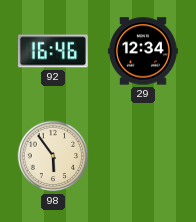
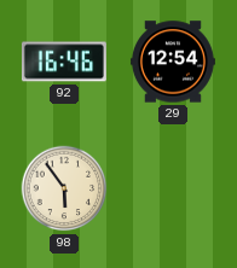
29: 12:34 -> 12:54 (173, 62)
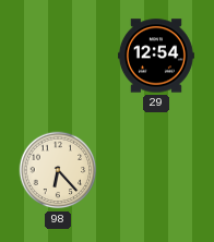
92: 16:46 -> none (64, 62)
98: 5:54 -> 6:23 (58, 170)
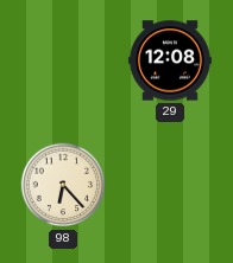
29: 12:54 -> 12:08 (170, 60)
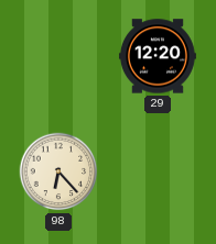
29: 12:08 -> 12:20 (158, 56)
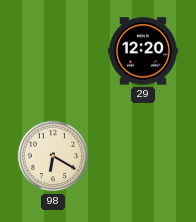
98: 6:23 -> 6:20 (53, 156)
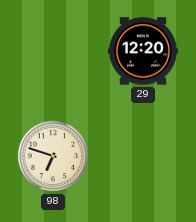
98: 6:20 -> 6:48 (53, 156)
